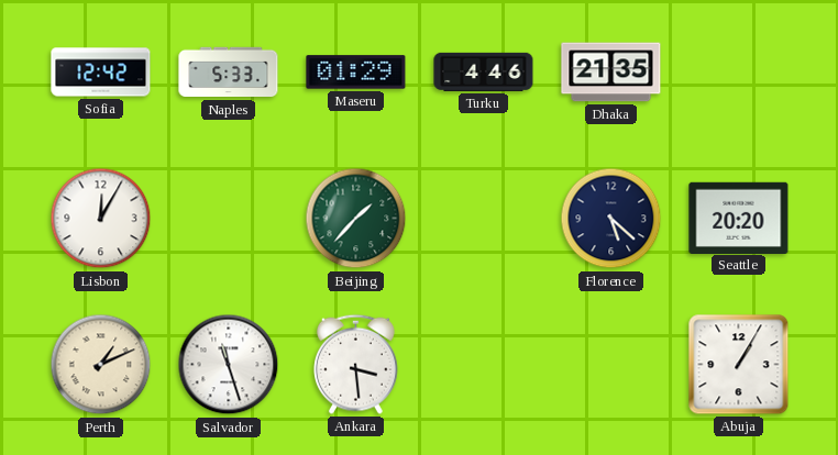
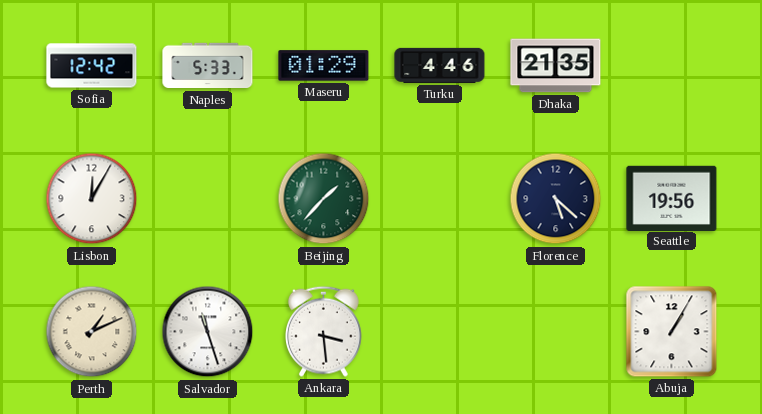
Seattle: 20:20 -> 19:56 (672, 198)
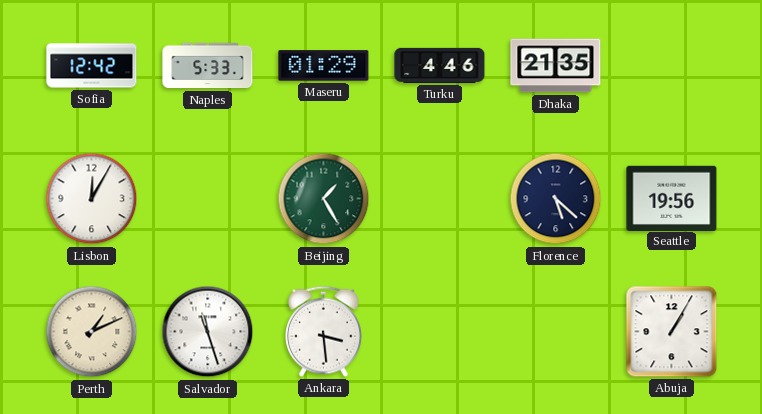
Beijing: 1:37 -> 1:25 (324, 199)
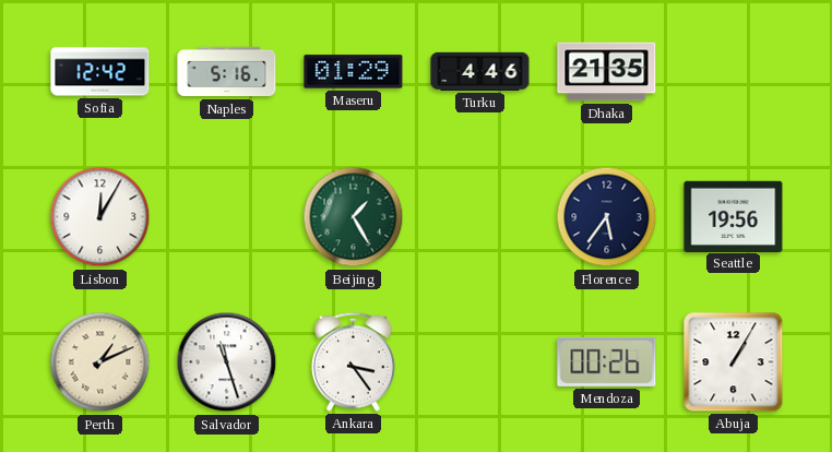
Naples: 5:33 -> 5:16 (227, 72)
Florence: 5:22 -> 5:36 (607, 217)
Ankara: 3:29 -> 3:24 (354, 361)
Mendoza: none -> 00:26 (607, 361)
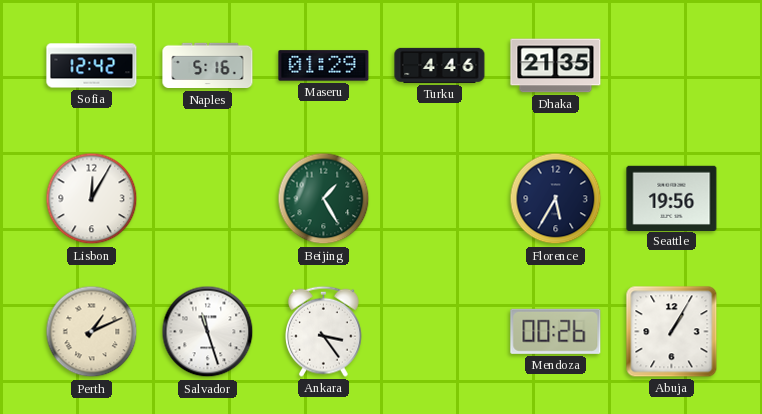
Florence: 5:36 -> 5:35 (556, 199)
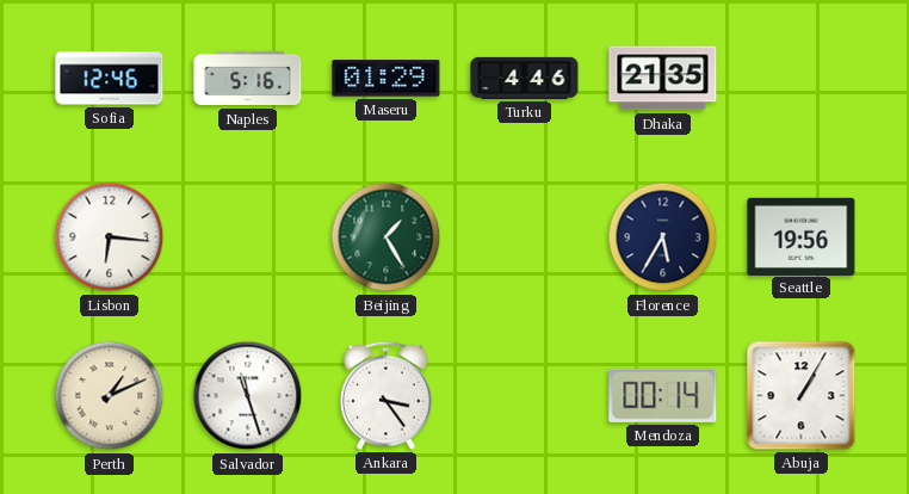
Sofia: 12:42 -> 12:46 (110, 79)
Lisbon: 12:05 -> 6:16 (110, 237)
Mendoza: 00:26 -> 00:14 (663, 395)
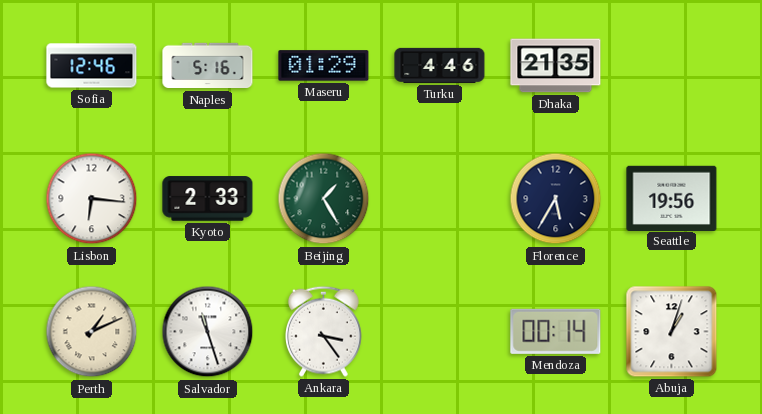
Kyoto: none -> 2:33 (208, 199)
Abuja: 1:05 -> 1:03 (672, 332)
